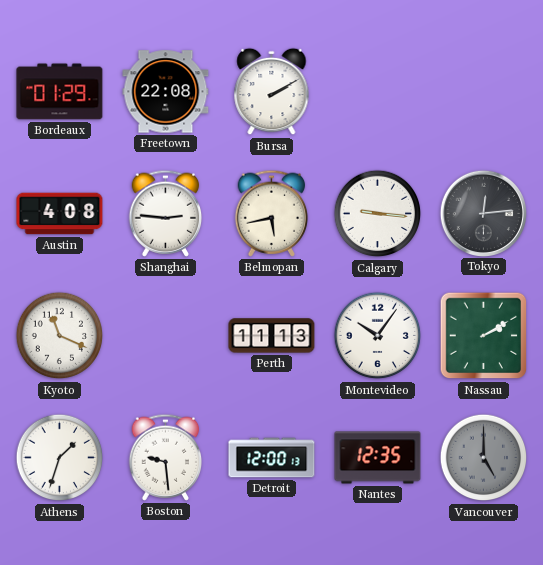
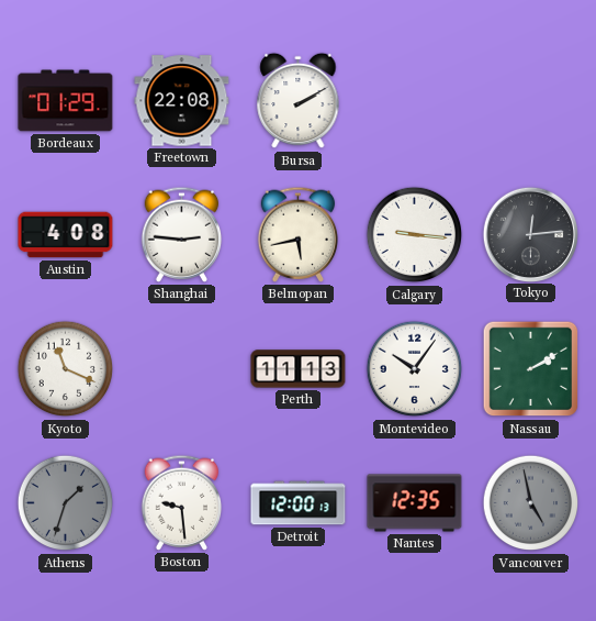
Athens dial: white -> grey (66, 503)
Vancouver: 5:00 -> 4:58 (531, 503)
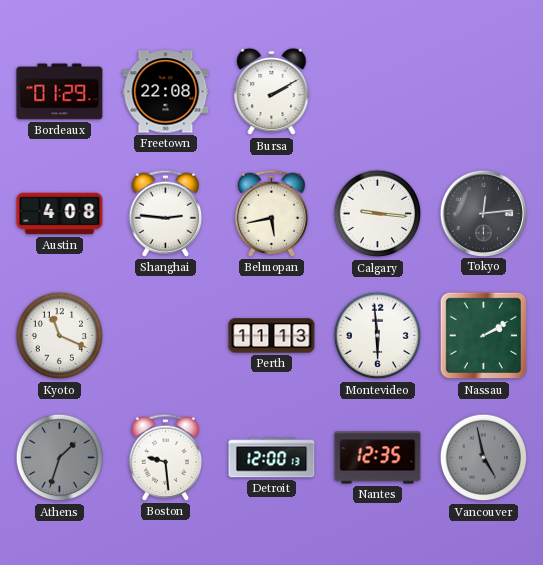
Montevideo: 10:06 -> 5:59 (378, 336)
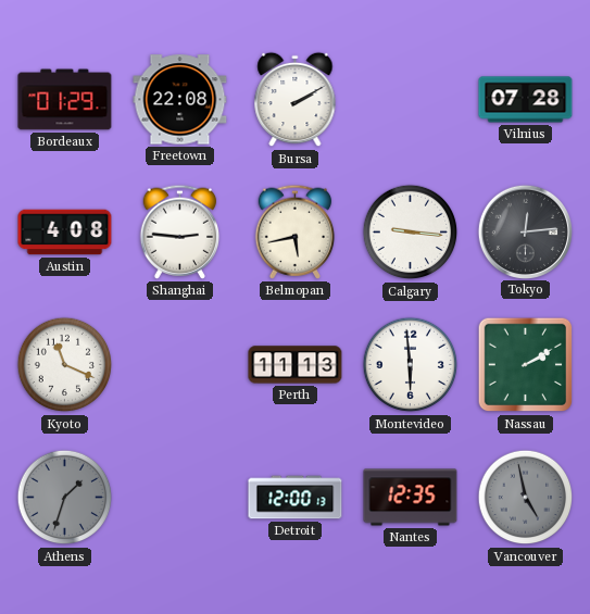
Vilnius: none -> 07:28 (526, 100)
Boston: 9:29 -> none (166, 457)
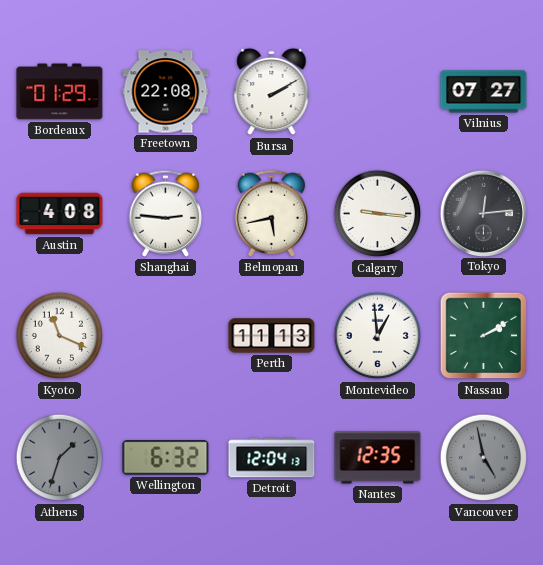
Vilnius: 07:28 -> 07:27 (484, 92)
Montevideo: 5:59 -> 12:59 (378, 336)
Wellington: none -> 6:32 (166, 458)
Detroit: 12:00 -> 12:04 (272, 458)
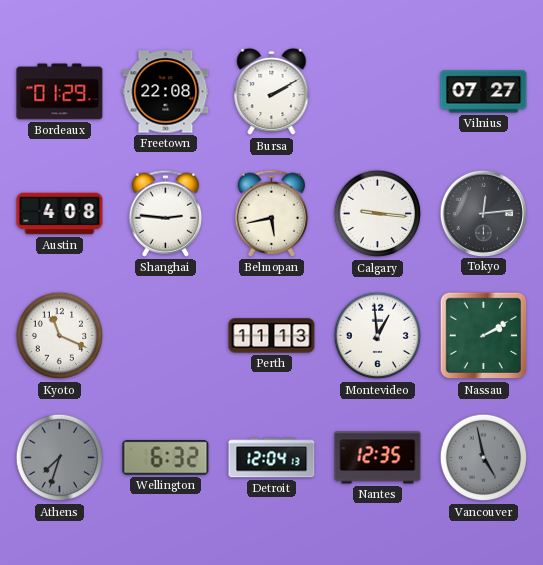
Athens: 1:33 -> 7:33 (60, 458)
